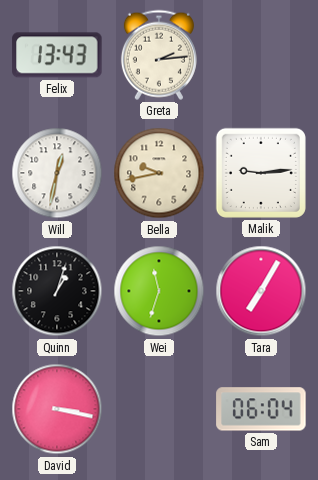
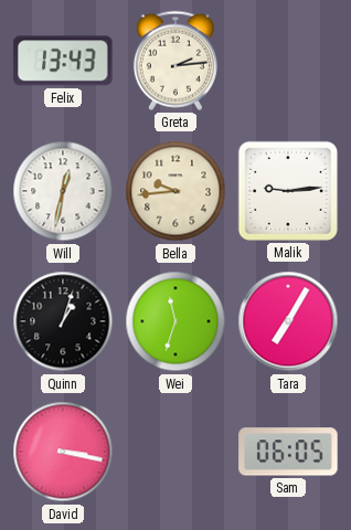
Bella: 9:43 -> 9:44 (175, 191)
Sam: 06:04 -> 06:05 (288, 452)
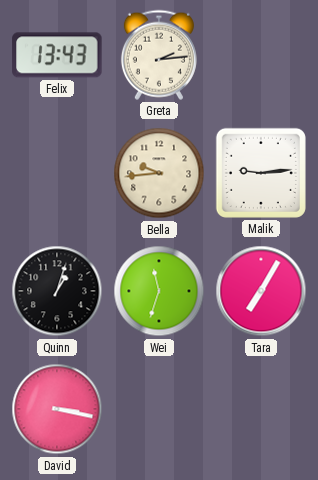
Will: 12:32 -> none (63, 191)
Sam: 06:05 -> none (288, 452)
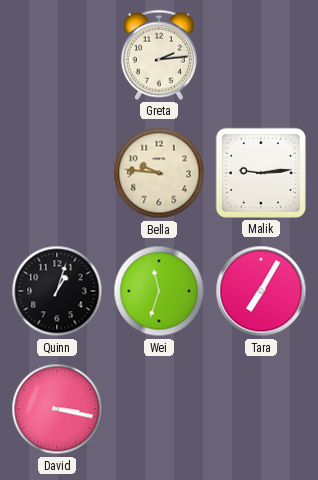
Felix: 13:43 -> none (57, 55)
Bella: 9:44 -> 9:46 (159, 173)
